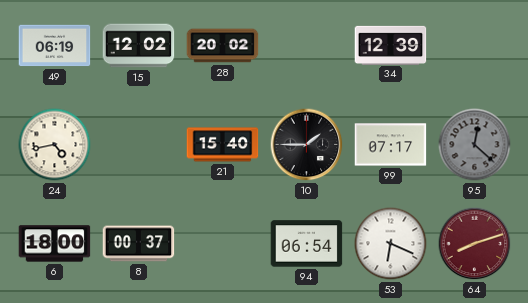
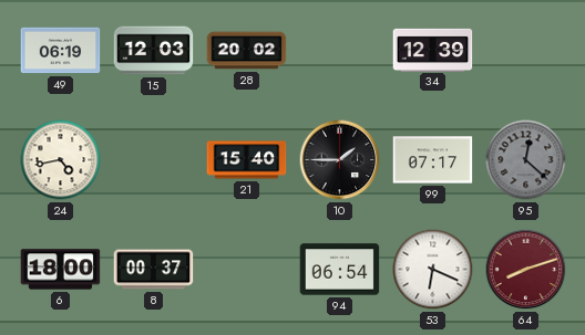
15: 12:02 -> 12:03 (154, 51)
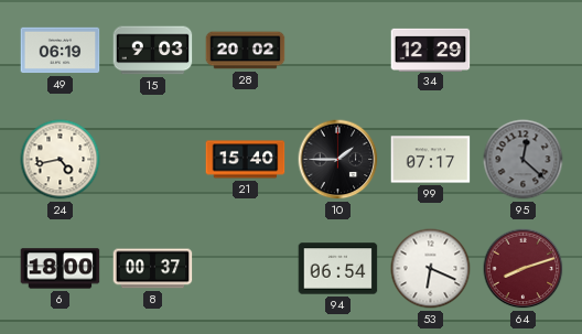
15: 12:03 -> 9:03 (153, 51)
34: 12:39 -> 12:29 (431, 50)
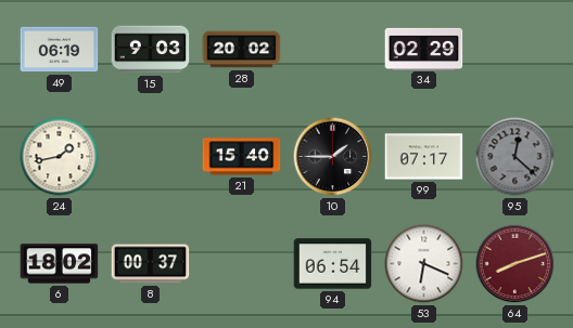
34: 12:29 -> 02:29 (424, 49)
24: 4:43 -> 1:43 (60, 157)
6: 18:00 -> 18:02 (60, 264)
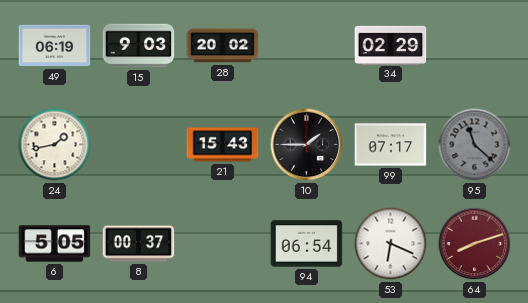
21: 15:40 -> 15:43 (223, 145)
95: 12:22 -> 11:22 (475, 145)
6: 18:02 -> 5:05 (55, 244)
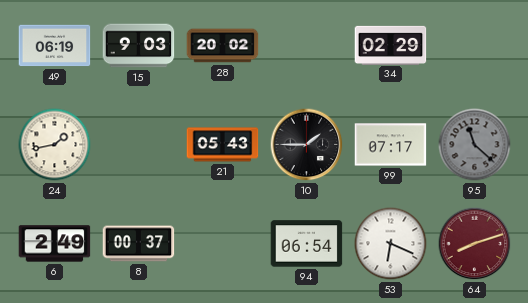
21: 15:43 -> 05:43 (223, 145)
6: 5:05 -> 2:49 (55, 244)
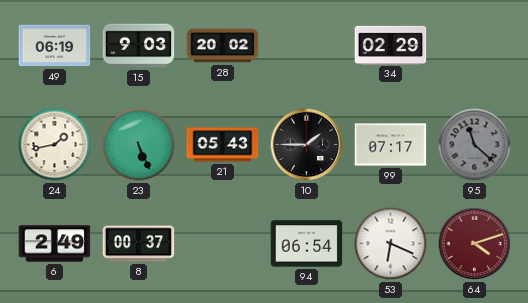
23: none -> 5:26 (139, 145)
64: 8:12 -> 4:12 (475, 244)
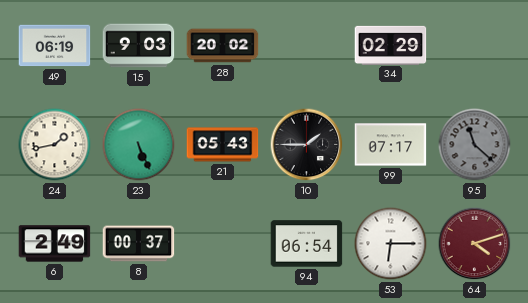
53: 6:19 -> 6:15 (391, 244)
